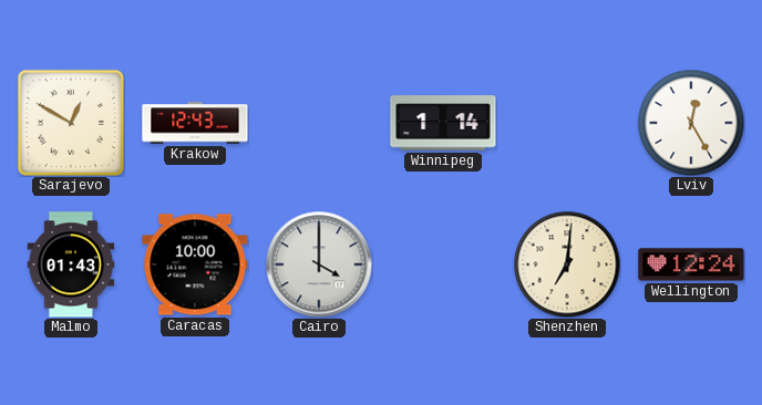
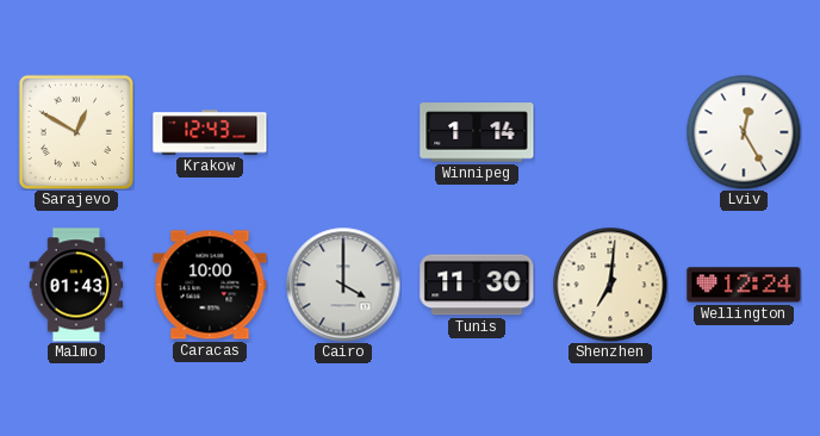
Tunis: none -> 11:30 (477, 285)
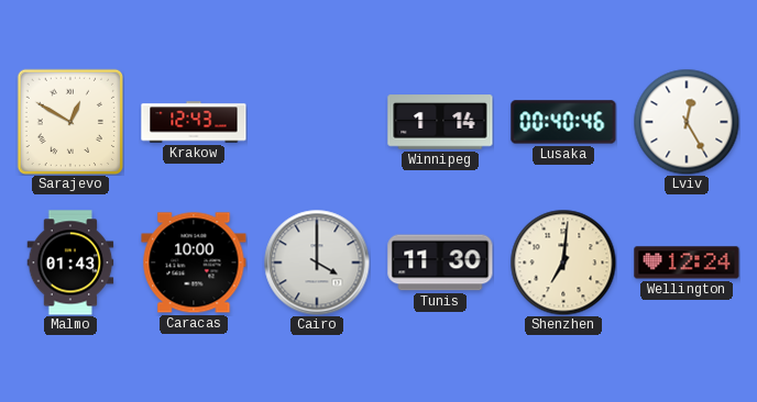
Lusaka: none -> 00:40 (563, 122)
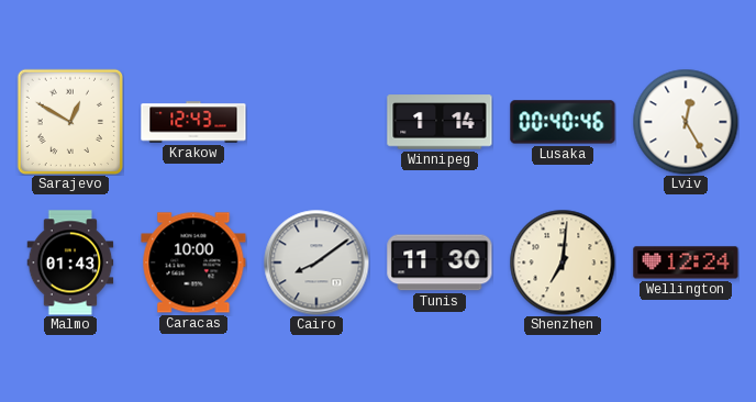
Cairo: 4:00 -> 8:09 (316, 263)
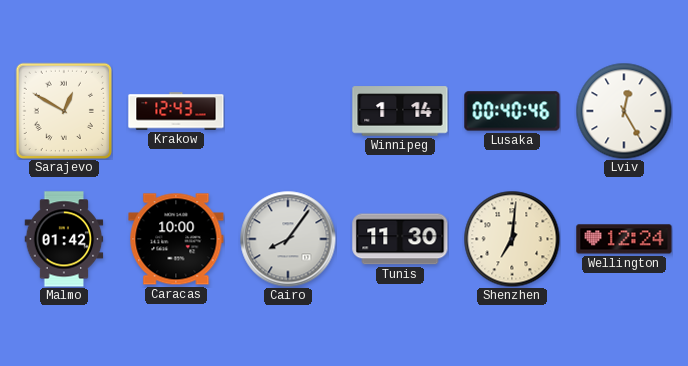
Malmo: 01:43 -> 01:42 (64, 239)
Cairo: 8:09 -> 8:06 (288, 239)
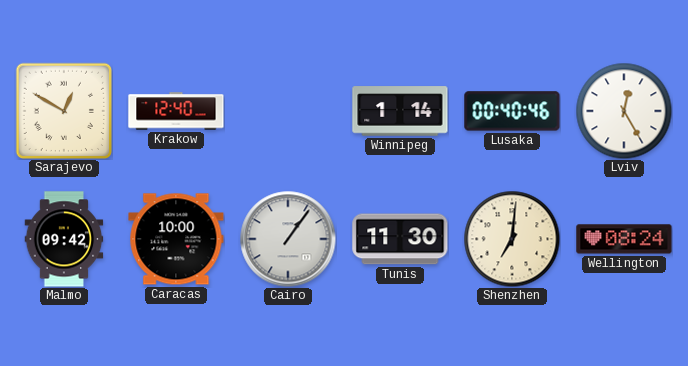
Krakow: 12:43 -> 12:40 (176, 111)
Malmo: 01:42 -> 09:42 (64, 239)
Cairo: 8:06 -> 1:06 (288, 239)
Wellington: 12:24 -> 08:24 (624, 239)
